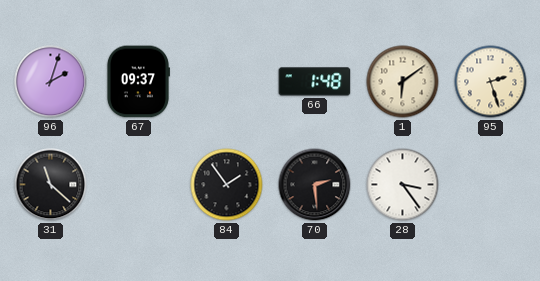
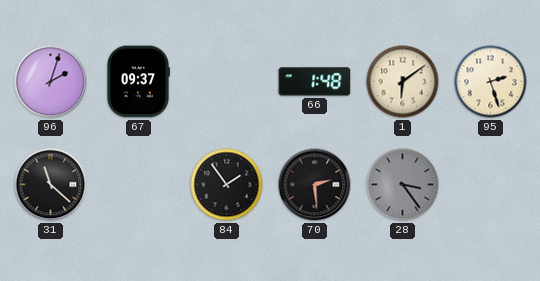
28 dial: white -> grey (403, 185)
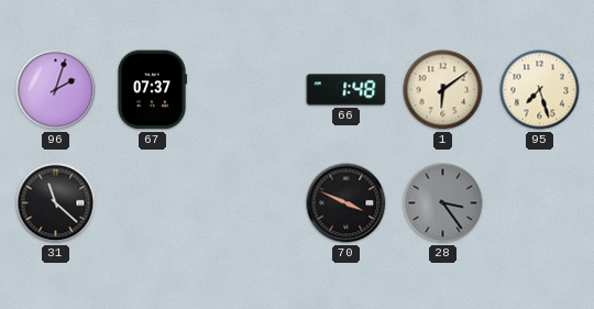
67: 09:37 -> 07:37 (152, 90)
95: 2:27 -> 7:27 (540, 90)
84: 1:54 -> none (227, 185)
70: 2:29 -> 3:49 (346, 203)
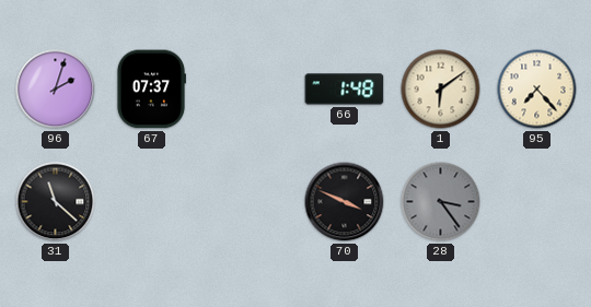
95: 7:27 -> 7:23 (537, 90)
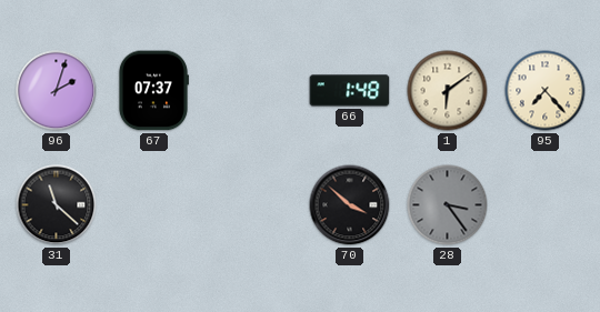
70: 3:49 -> 3:52 (350, 205)
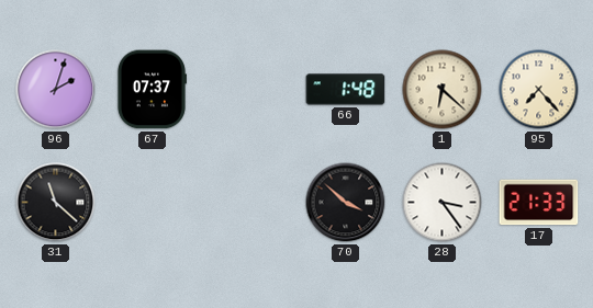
1: 6:09 -> 6:22 (443, 90)
28 dial: grey -> white (443, 203)
17: none -> 21:33 (539, 203)
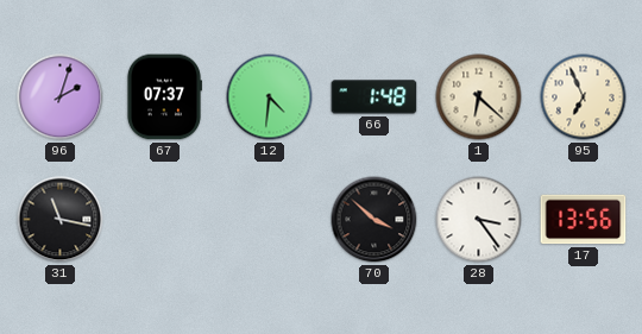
12: none -> 4:31 (270, 97)
95: 7:23 -> 6:56 (584, 97)
31: 11:22 -> 11:17 (61, 220)
17: 21:33 -> 13:56 (584, 220)
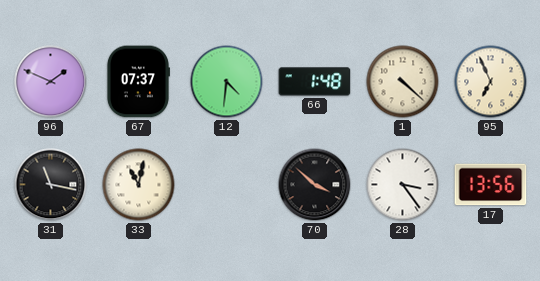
96: 2:03 -> 1:49 (51, 82)
1: 6:22 -> 4:22 (403, 82)
33: none -> 11:02 (139, 185)
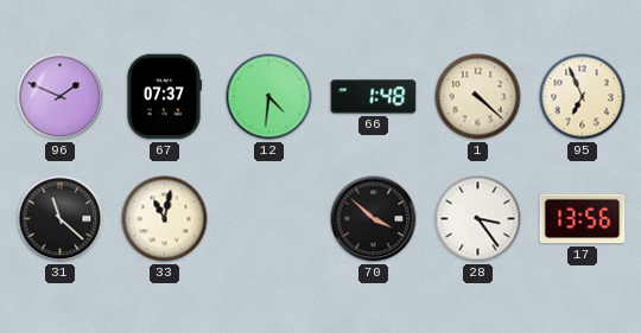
31: 11:17 -> 11:22 (61, 219)
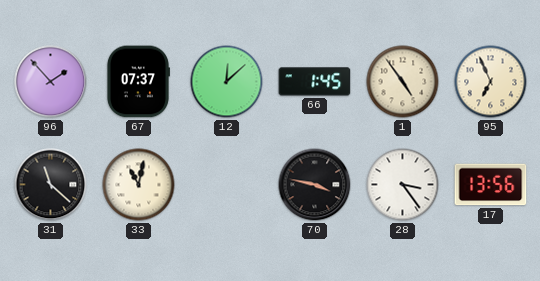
96: 1:49 -> 1:53 (51, 82)
12: 4:31 -> 12:08 (227, 82)
66: 1:48 -> 1:45 (315, 82)
1: 4:22 -> 4:54 (403, 82)
70: 3:52 -> 3:47 (315, 185)
